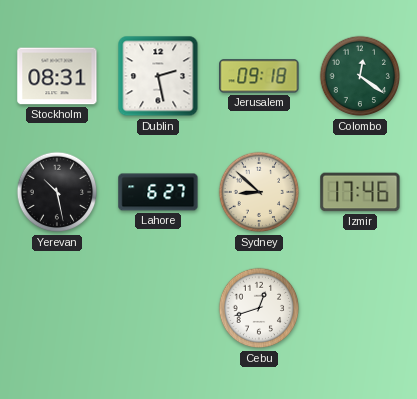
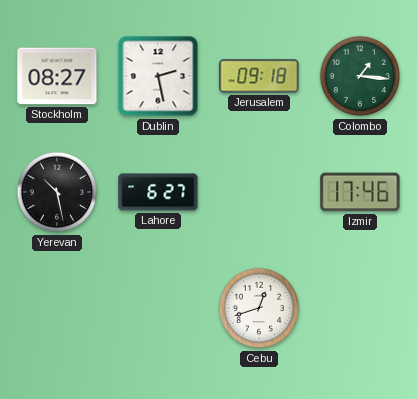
Stockholm: 08:31 -> 08:27 (57, 76)
Colombo: 12:21 -> 1:16 (360, 76)
Sydney: 8:52 -> none (259, 192)
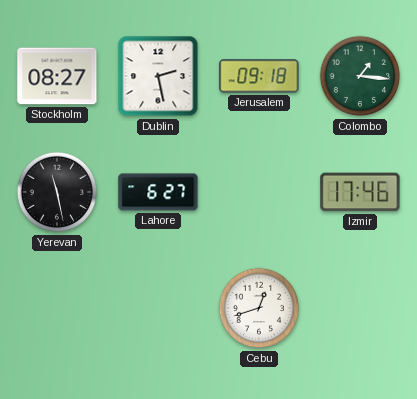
Yerevan: 10:28 -> 11:28 (57, 192)
